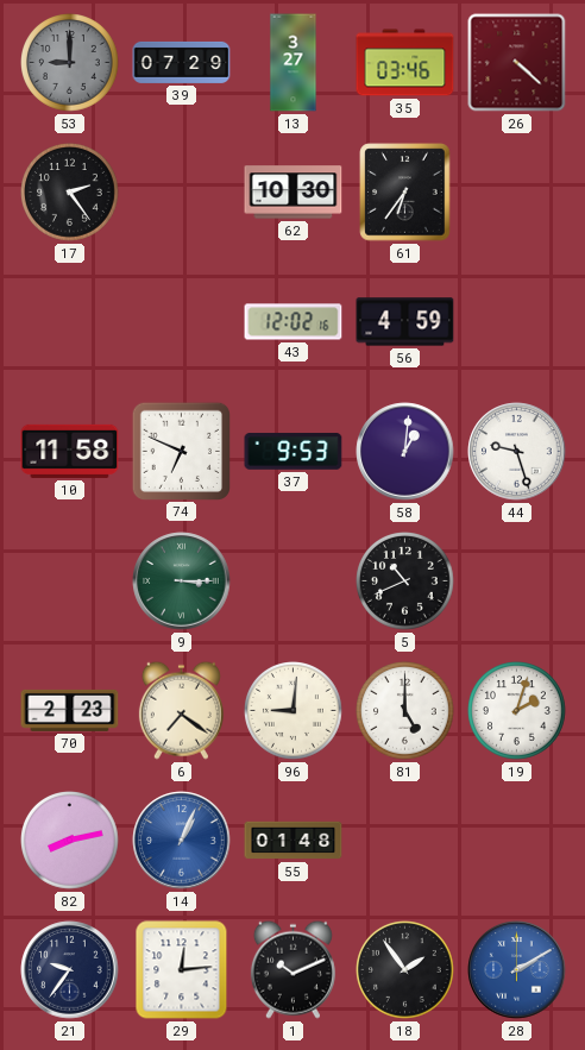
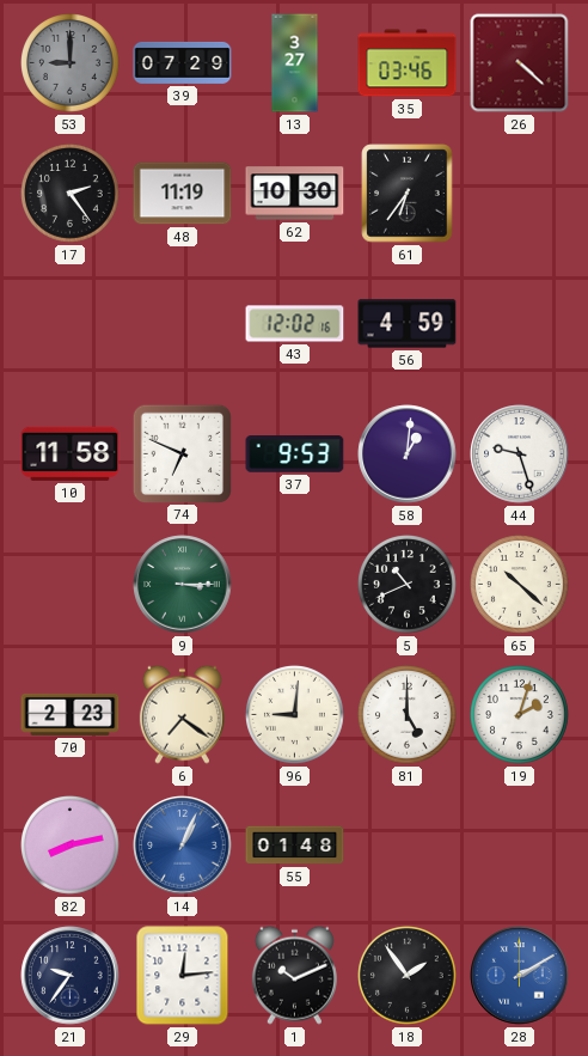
48: none -> 11:19 (183, 194)
65: none -> 10:22 (520, 585)
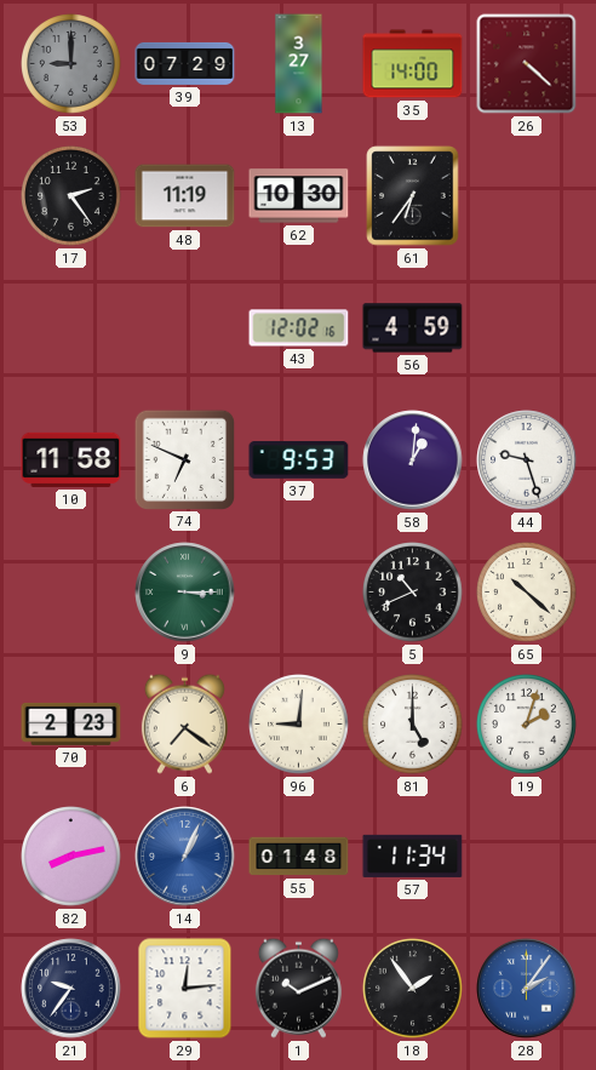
35: 03:46 -> 14:00 (413, 64)
57: none -> 11:34 (413, 856)
28: 2:10 -> 2:06 (527, 989)
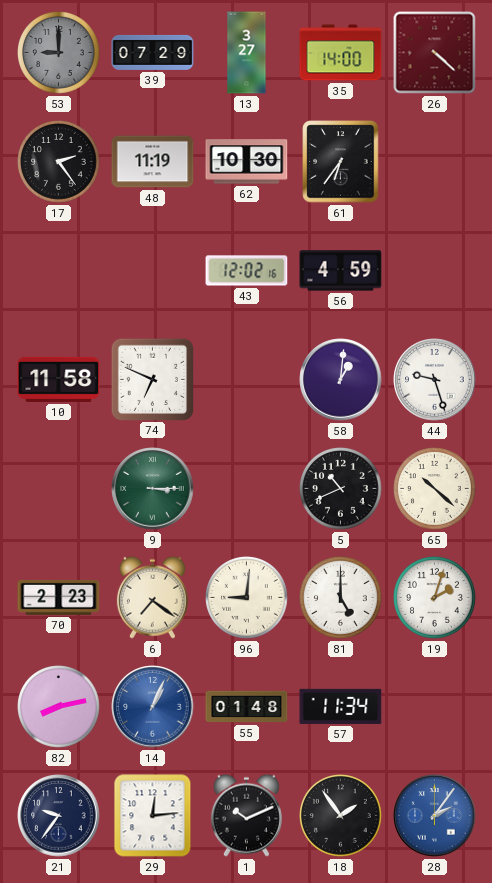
37: 9:53 -> none (299, 460)
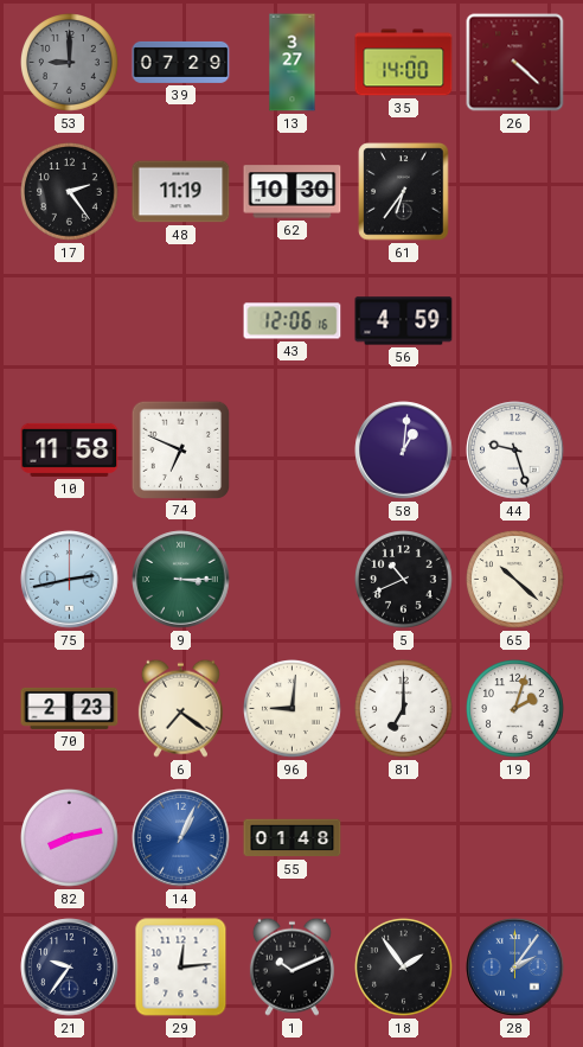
43: 12:02 -> 12:06 (293, 321)
75: none -> 2:43 (70, 580)
81: 5:00 -> 7:00 (404, 709)
57: 11:34 -> none (341, 706)
